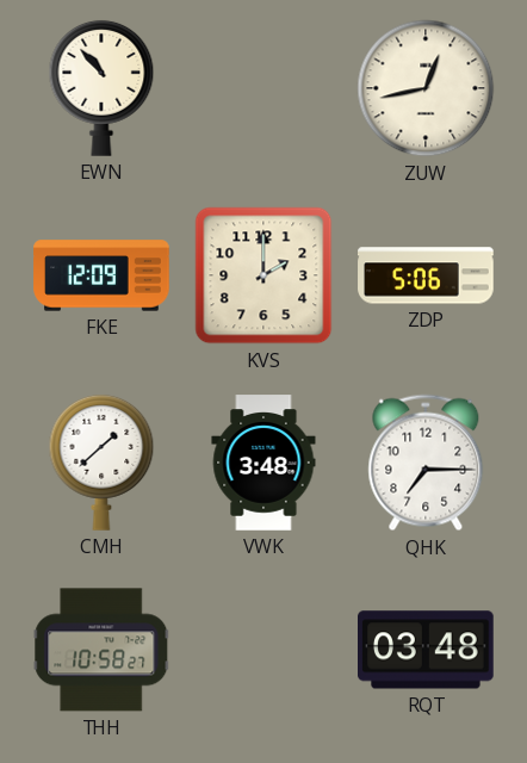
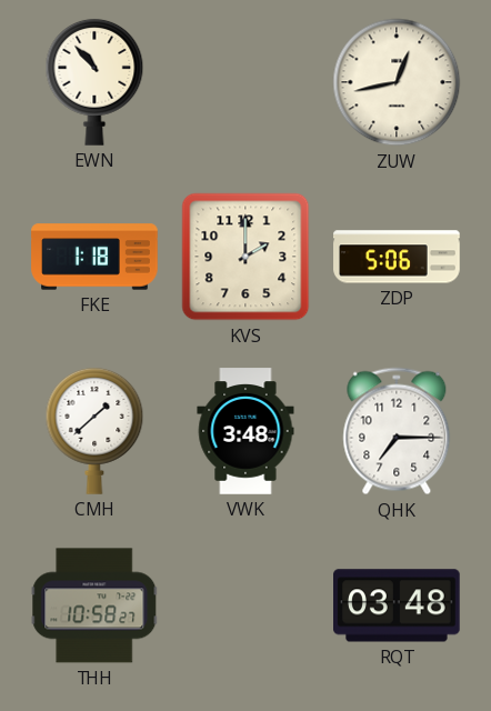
FKE: 12:09 -> 1:18 (94, 257)
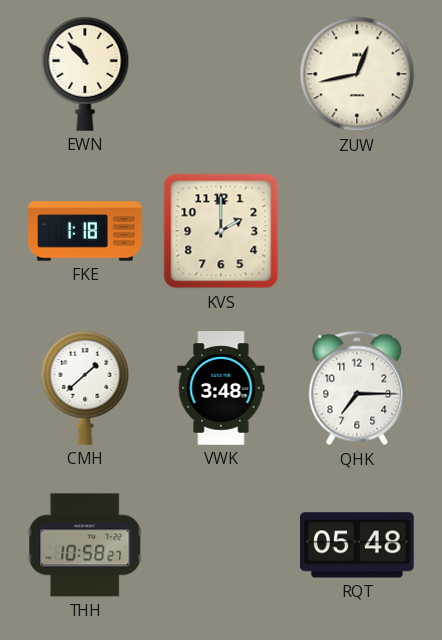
ZDP: 5:06 -> none (397, 257)
RQT: 03:48 -> 05:48 (358, 545)
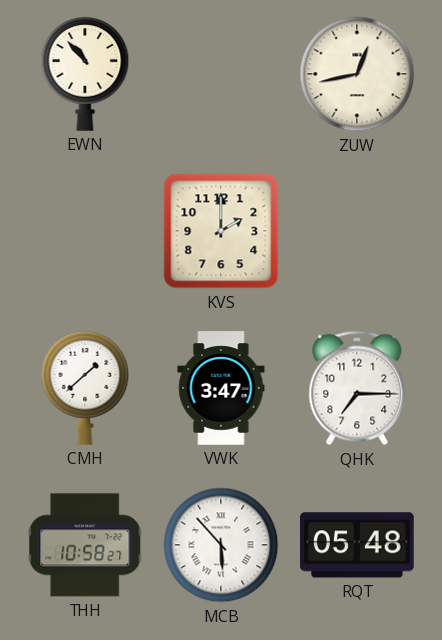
FKE: 1:18 -> none (85, 231)
VWK: 3:48 -> 3:47 (221, 388)
MCB: none -> 5:53 (221, 545)
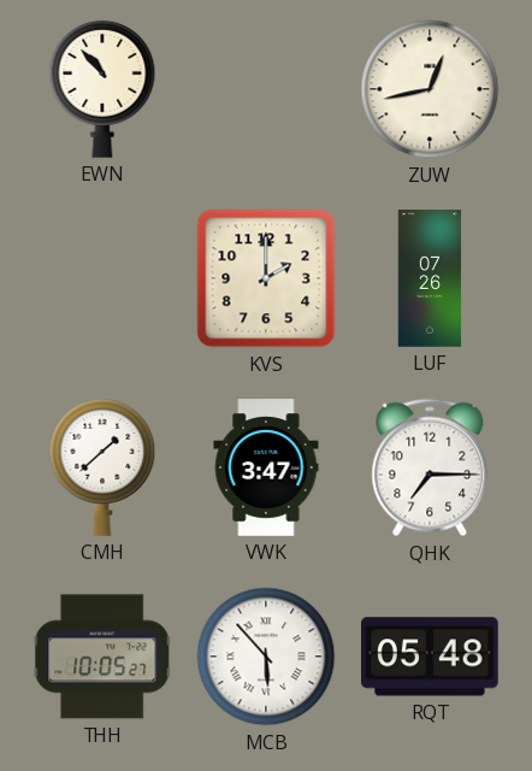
LUF: none -> 07:26 (430, 278)
THH: 10:58 -> 10:05 (102, 657)
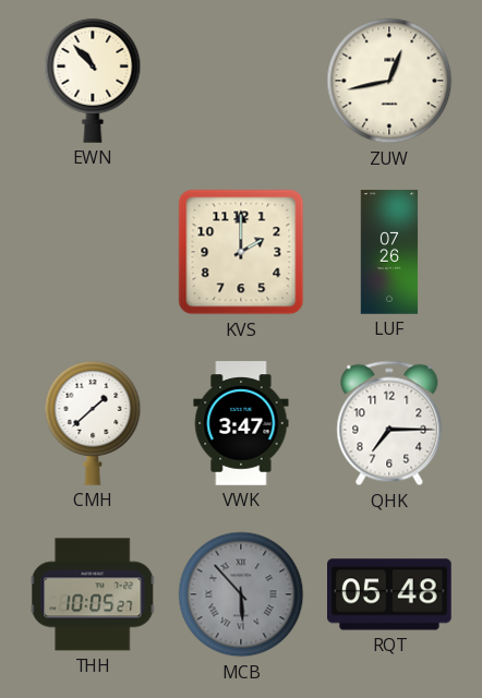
MCB dial: white -> grey (241, 594)
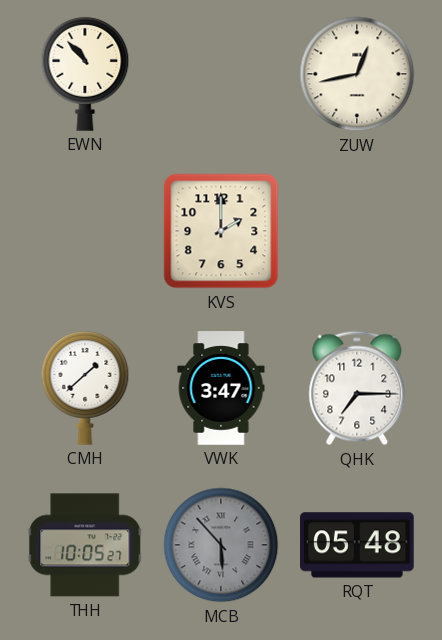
LUF: 07:26 -> none (389, 252)
